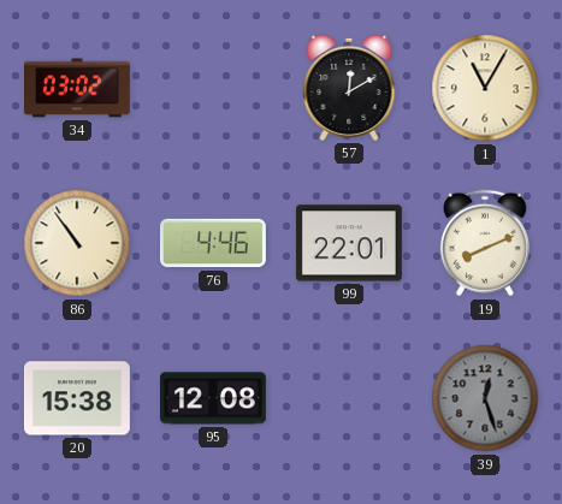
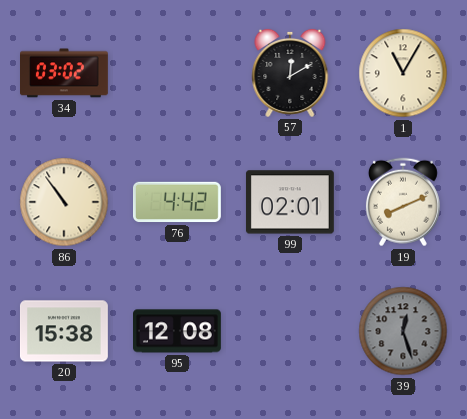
76: 4:46 -> 4:42 (178, 202)
99: 22:01 -> 02:01 (290, 202)
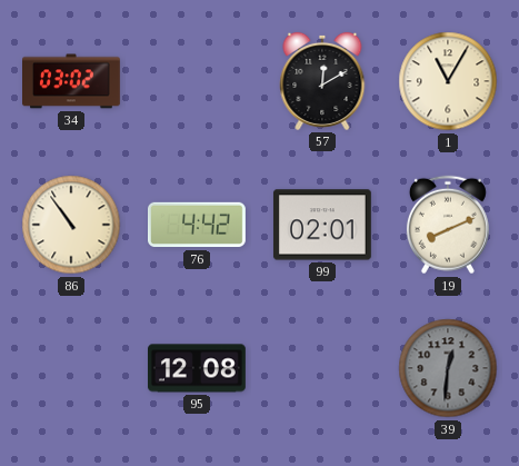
20: 15:38 -> none (64, 331)
39: 12:27 -> 12:31 (448, 368)
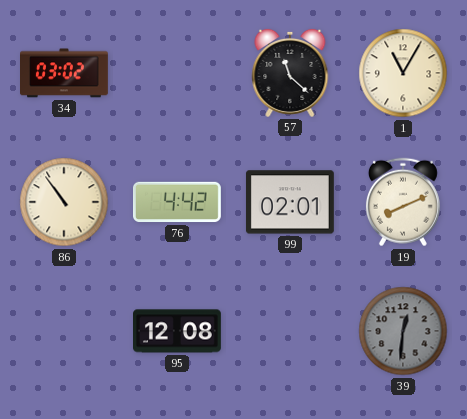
57: 12:10 -> 11:22 (290, 73)
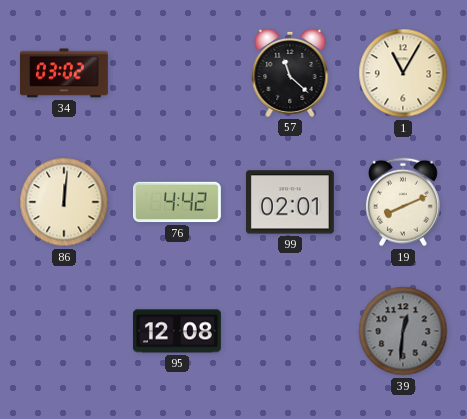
86: 10:54 -> 12:01 (64, 202)
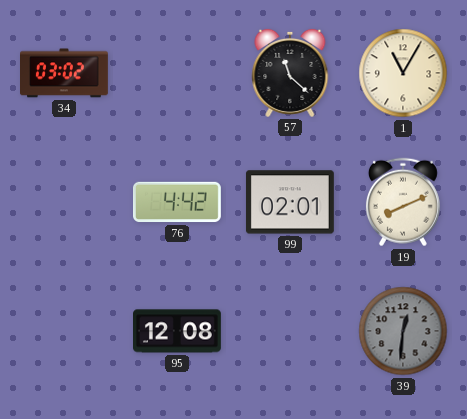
86: 12:01 -> none (64, 202)
